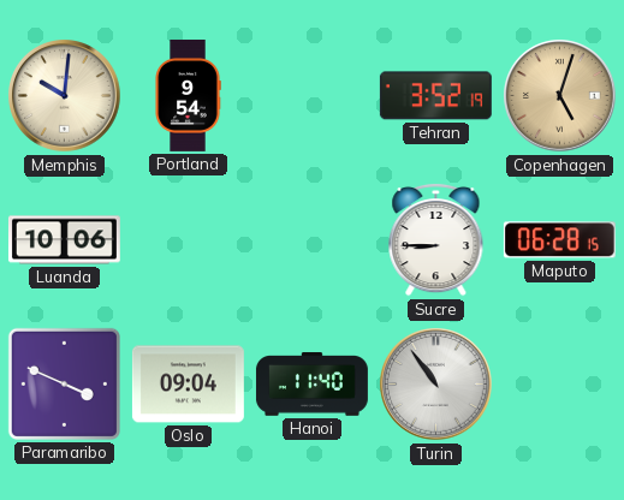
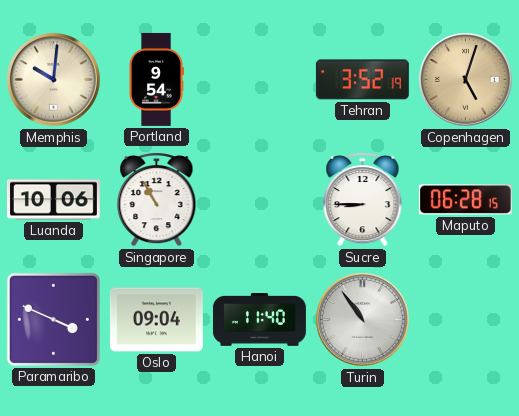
Singapore: none -> 10:55 (157, 199)
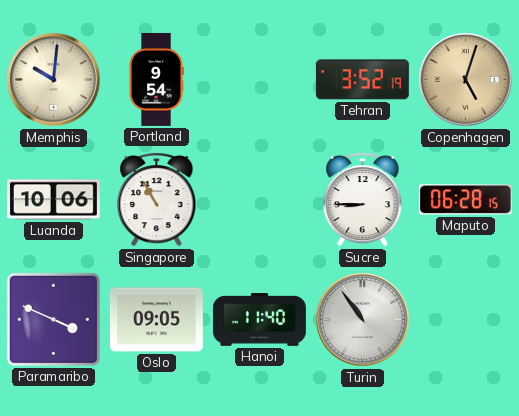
Oslo: 09:04 -> 09:05 (156, 320)
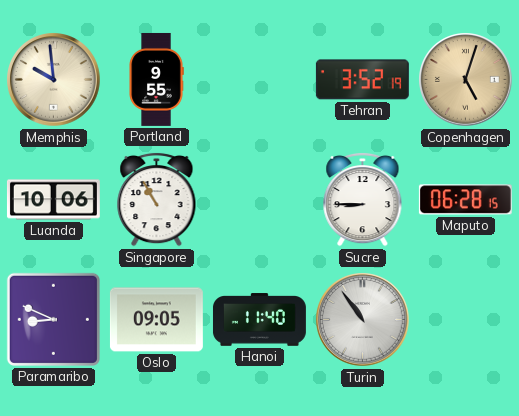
Memphis: 10:01 -> 9:59 (54, 80)
Portland: 9:54 -> 9:55 (156, 79)
Paramaribo: 3:49 -> 8:49 (53, 319)
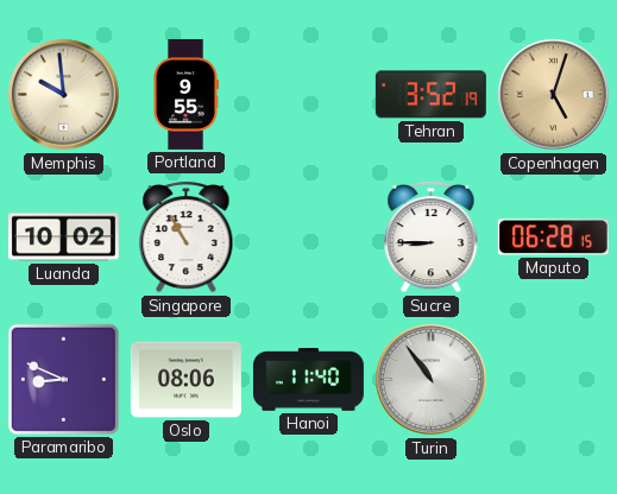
Luanda: 10:06 -> 10:02 (63, 237)
Oslo: 09:05 -> 08:06 (185, 380)
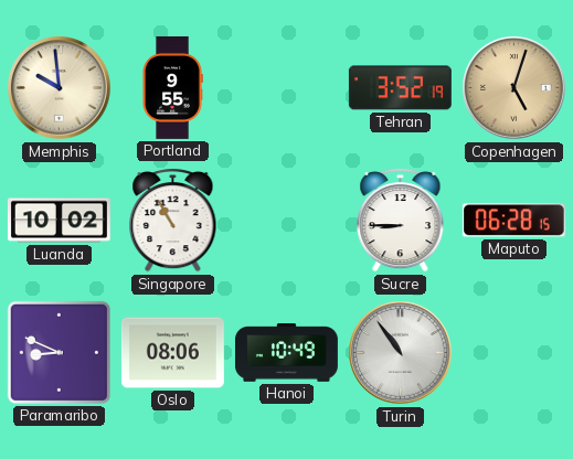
Hanoi: 11:40 -> 10:49 (286, 353)
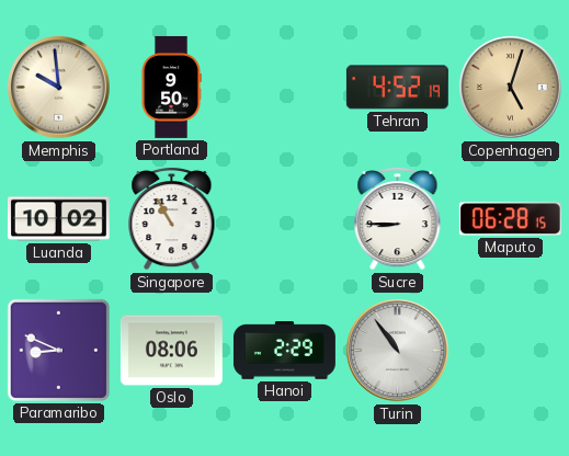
Portland: 9:55 -> 9:50 (171, 87)
Tehran: 3:52 -> 4:52 (397, 88)
Hanoi: 10:49 -> 2:29 (284, 351)
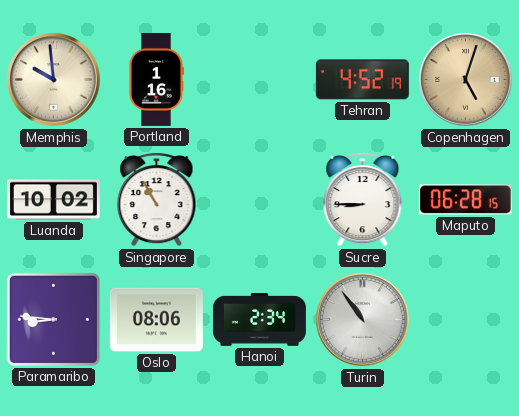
Portland: 9:50 -> 1:16 (156, 79)
Paramaribo: 8:49 -> 8:46 (53, 319)
Hanoi: 2:29 -> 2:34 (259, 320)
